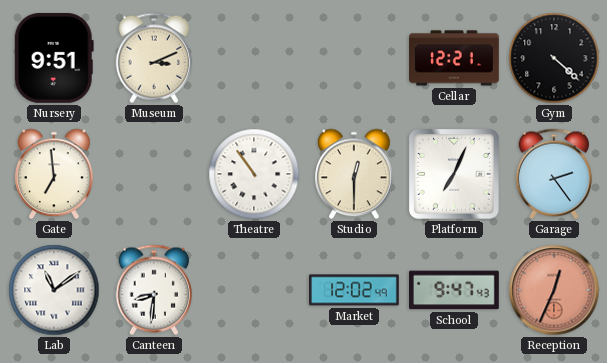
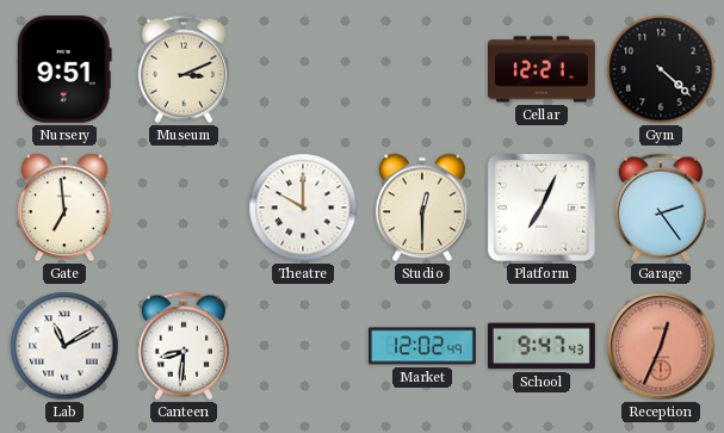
Theatre: 10:54 -> 10:00 (303, 208)
Lab: 11:09 -> 11:10 (64, 346)
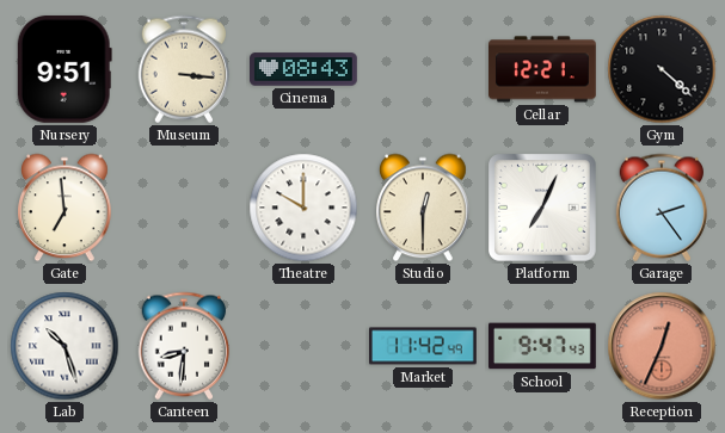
Museum: 3:11 -> 3:16 (184, 69)
Cinema: none -> 08:43 (305, 69)
Lab: 11:10 -> 10:27 (64, 346)
Market: 12:02 -> 11:42 (424, 346)
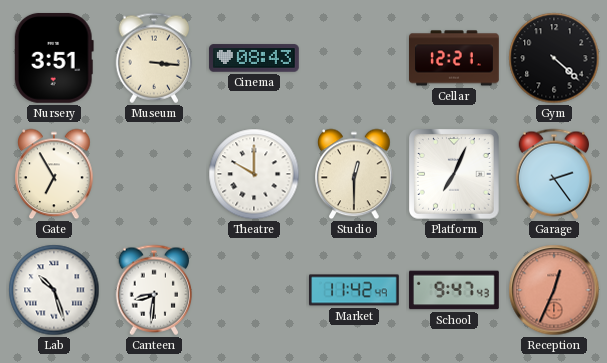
Nursery: 9:51 -> 3:51 (54, 58)
Gate: 6:59 -> 6:55 (55, 174)
